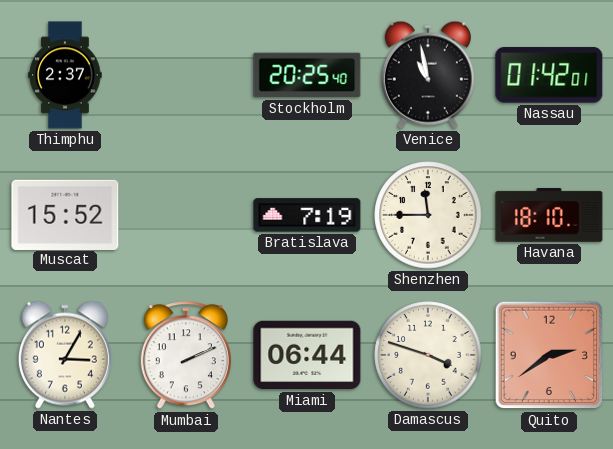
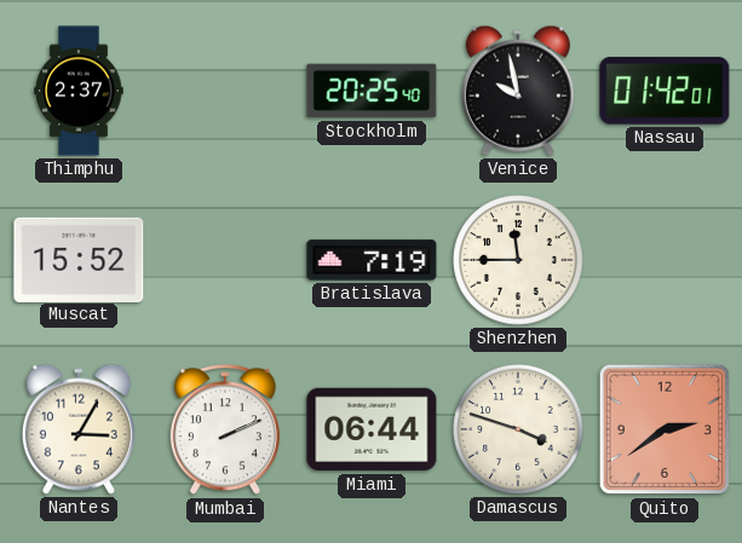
Venice: 10:58 -> 9:58 (518, 91)
Havana: 18:10 -> none (549, 215)
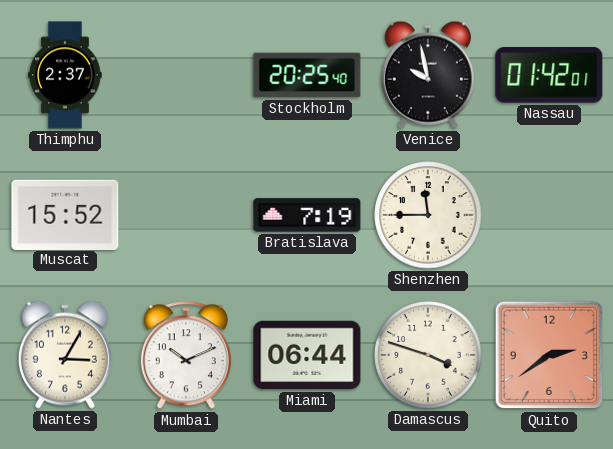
Mumbai: 2:11 -> 10:11 (186, 356)
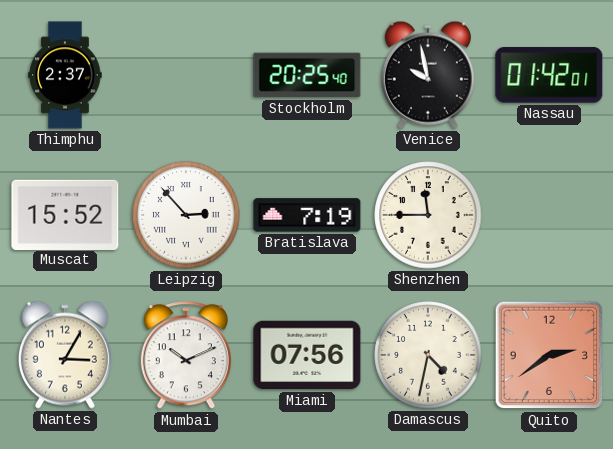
Leipzig: none -> 2:53 (186, 215)
Miami: 06:44 -> 07:56 (307, 355)
Damascus: 3:48 -> 4:32 (428, 355)
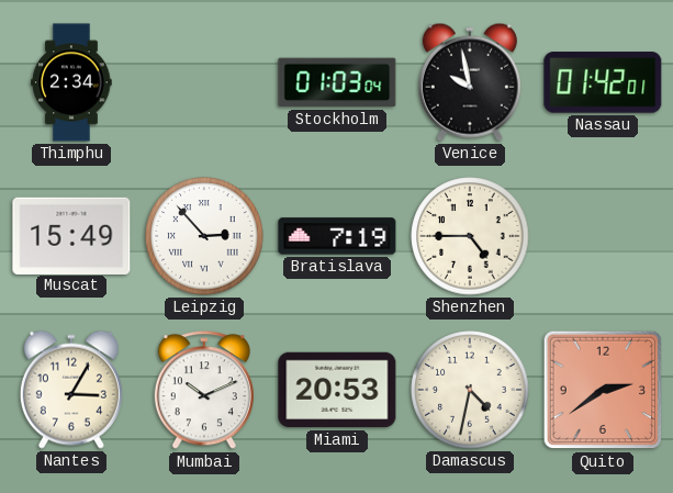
Thimphu: 2:37 -> 2:34 (71, 82)
Stockholm: 20:25 -> 01:03 (337, 82)
Muscat: 15:52 -> 15:49 (71, 235)
Shenzhen: 11:45 -> 4:45 (470, 236)
Miami: 07:56 -> 20:53 (337, 390)
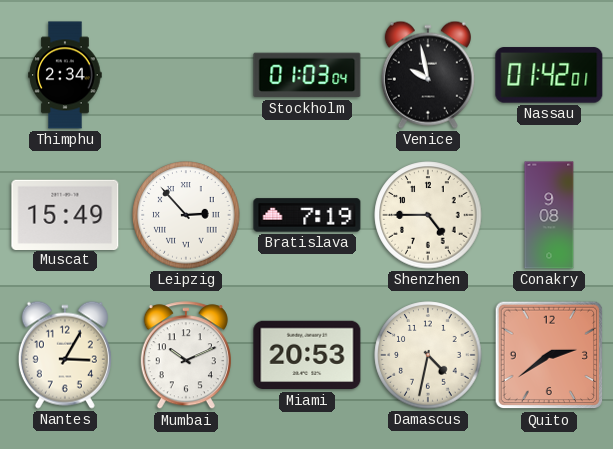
Conakry: none -> 9:08 (549, 215)
